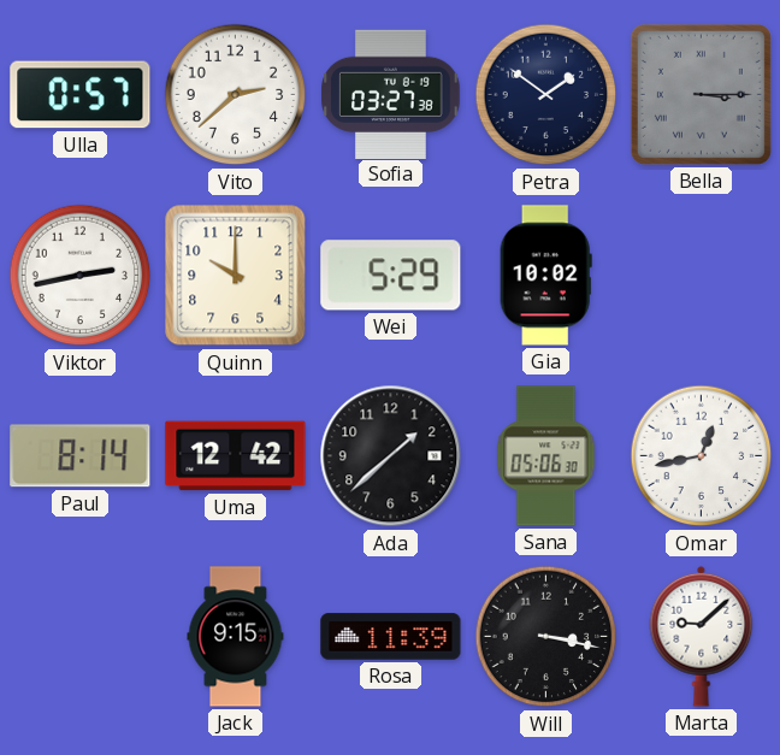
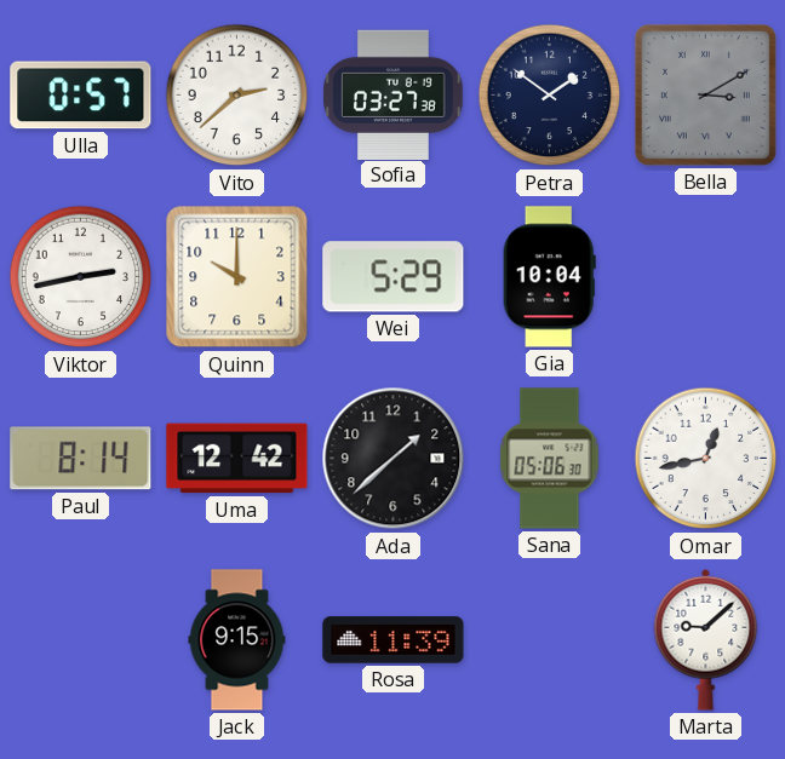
Bella: 3:15 -> 3:10 (705, 94)
Gia: 10:02 -> 10:04 (549, 277)
Will: 3:17 -> none (546, 637)
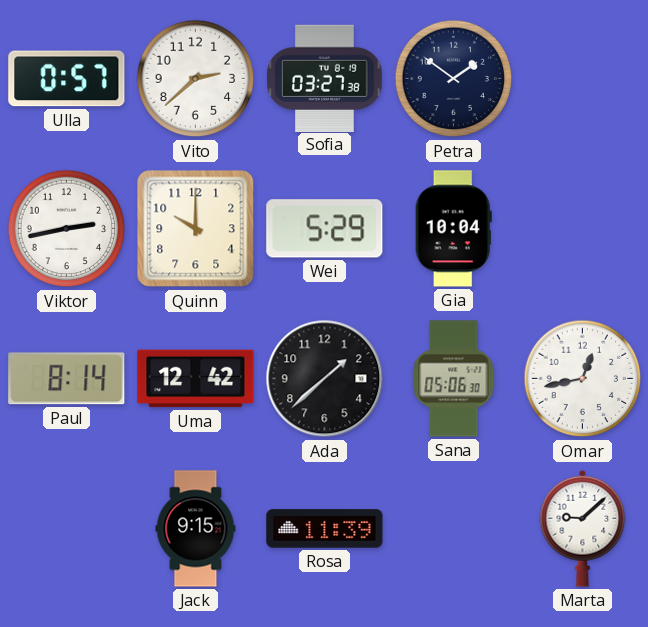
Bella: 3:10 -> none (705, 94)
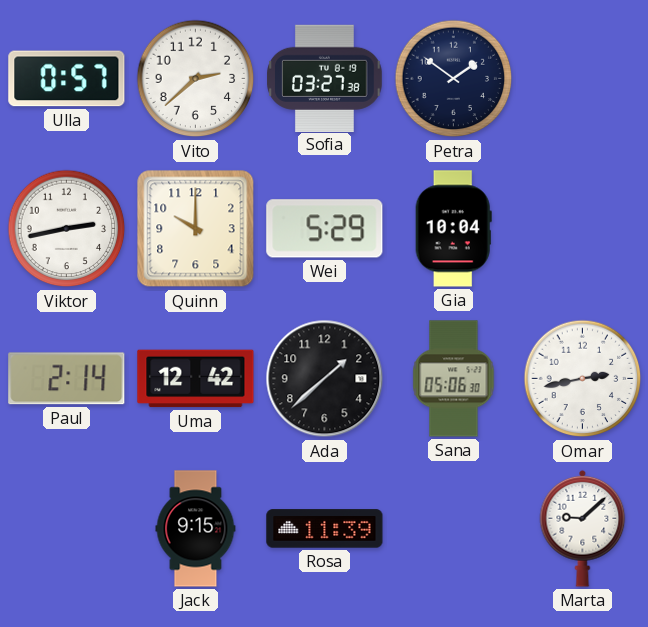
Paul: 8:14 -> 2:14 (67, 379)
Omar: 12:43 -> 2:43 (583, 379)
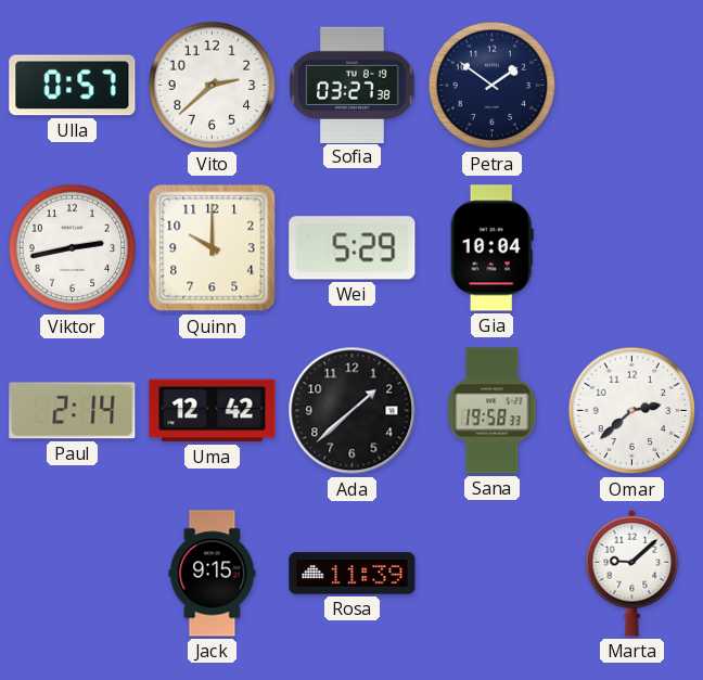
Sana: 05:06 -> 19:58 (493, 411)
Omar: 2:43 -> 2:38 (632, 411)
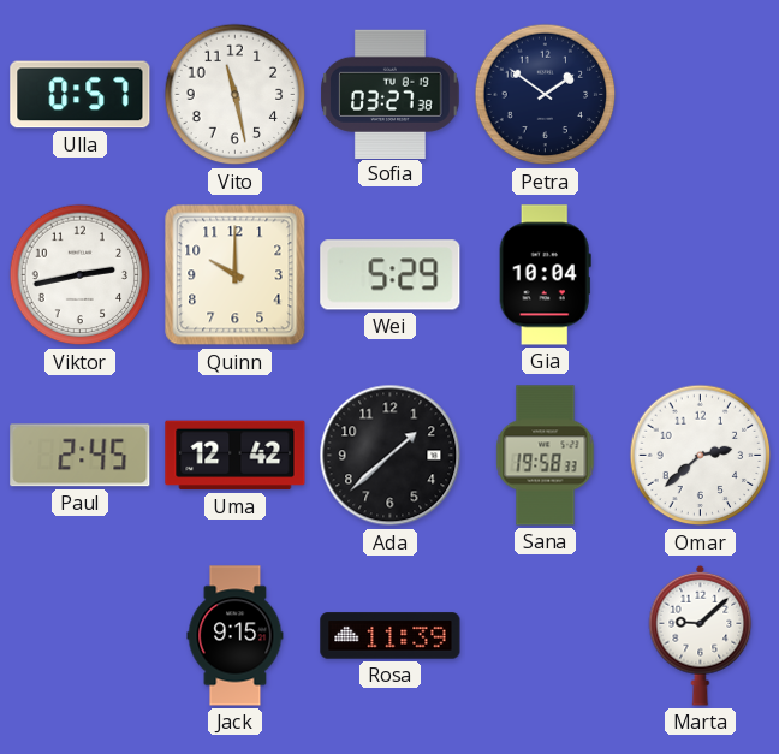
Vito: 2:38 -> 11:28 (236, 95)
Paul: 2:14 -> 2:45 (81, 456)
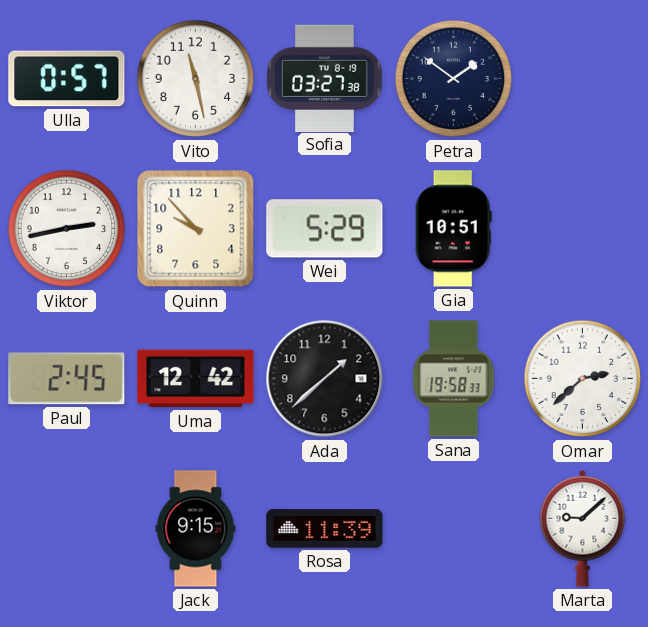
Quinn: 10:00 -> 9:53 (196, 229)
Gia: 10:04 -> 10:51 (453, 229)
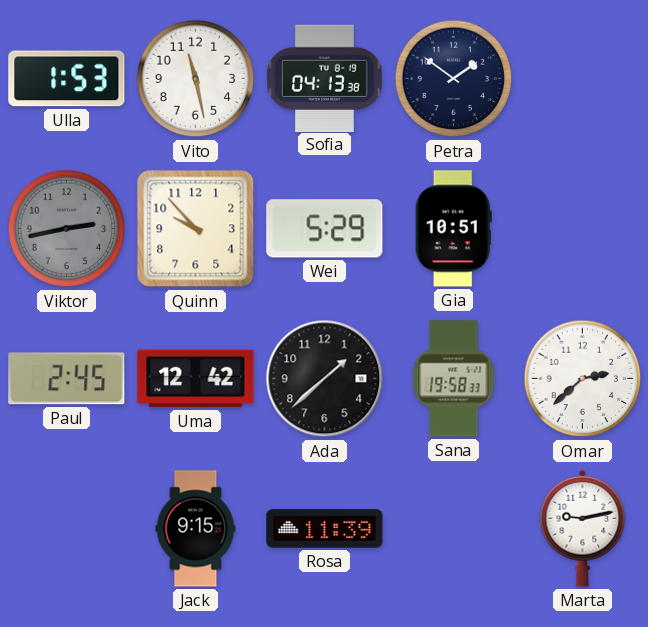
Ulla: 0:57 -> 1:53 (67, 79)
Sofia: 03:27 -> 04:13 (325, 78)
Viktor dial: white -> grey (67, 229)
Marta: 9:08 -> 9:13 (583, 528)
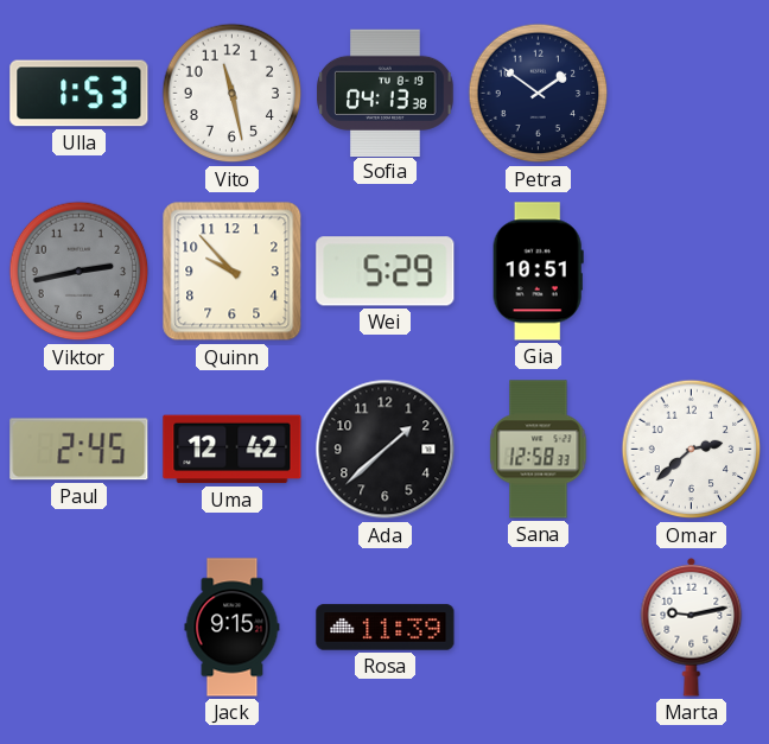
Sana: 19:58 -> 12:58 (539, 450)
